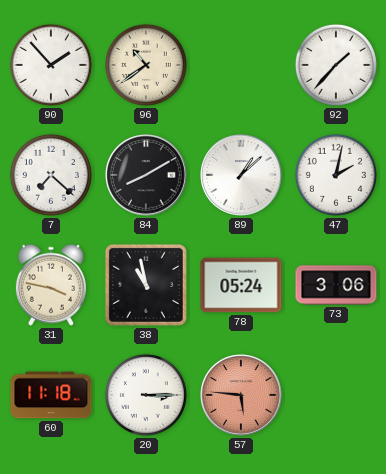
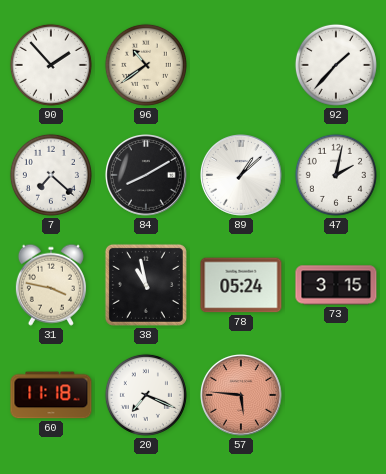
73: 3:06 -> 3:15 (336, 285)
20: 3:15 -> 7:19 (146, 395)
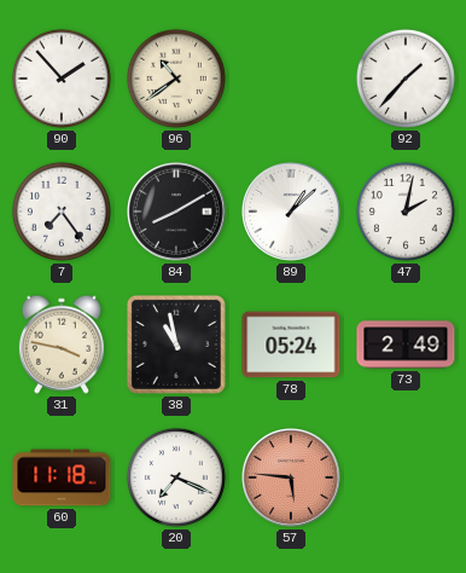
7: 7:22 -> 7:24 (62, 212)
73: 3:15 -> 2:49 (406, 345)
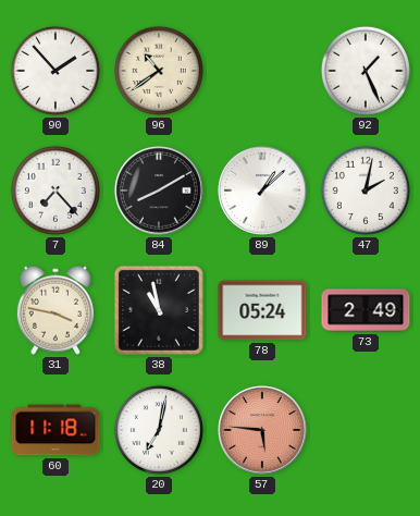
92: 1:37 -> 1:26 (366, 71)
7: 7:24 -> 7:23 (55, 191)
20: 7:19 -> 7:02 (159, 430)
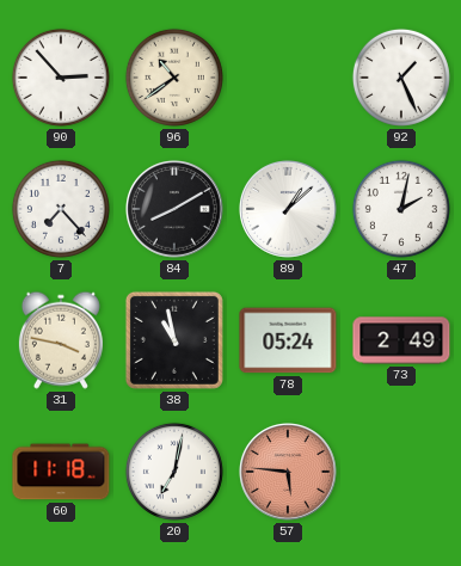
90: 1:53 -> 2:53 (61, 78)
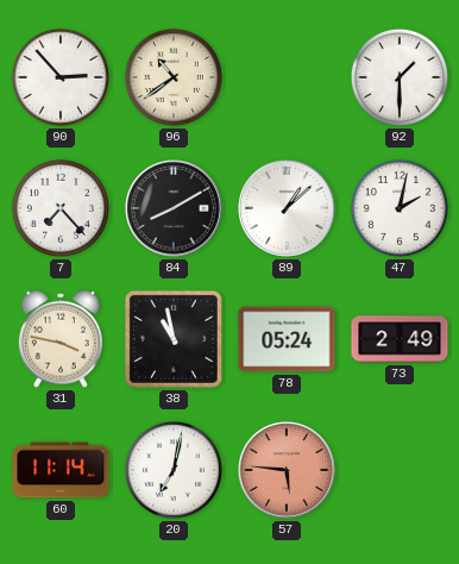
92: 1:26 -> 1:30 (400, 77)
60: 11:18 -> 11:14 (61, 470)
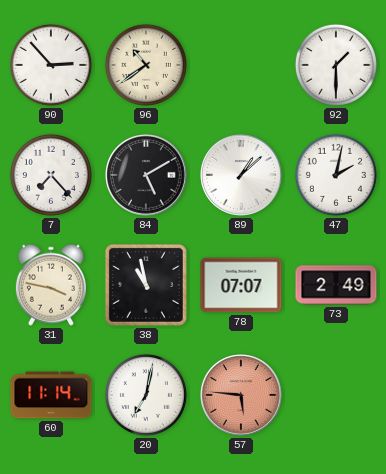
84: 8:10 -> 5:10 (147, 176)
78: 05:24 -> 07:07 (241, 285)
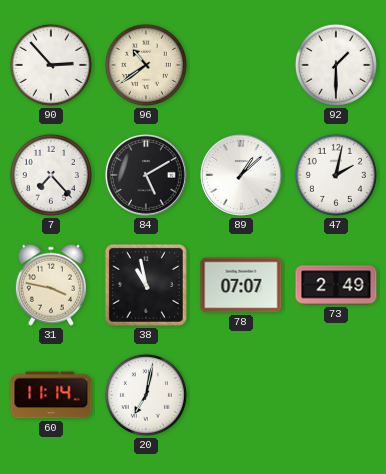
57: 5:46 -> none (242, 396)
